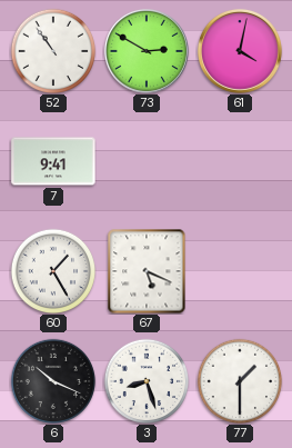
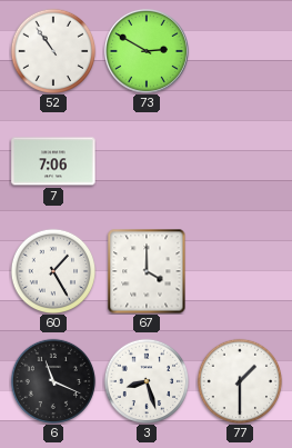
61: 4:02 -> none (240, 51)
7: 9:41 -> 7:06 (53, 161)
67: 5:19 -> 4:00 (147, 271)
6: 10:19 -> 11:19 (53, 381)
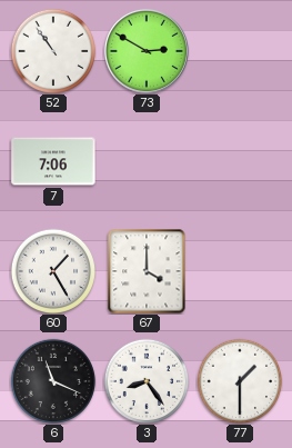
3: 8:27 -> 8:24 (147, 381)
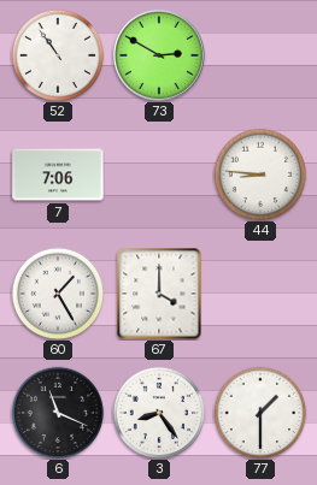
44: none -> 8:46 (260, 175)
